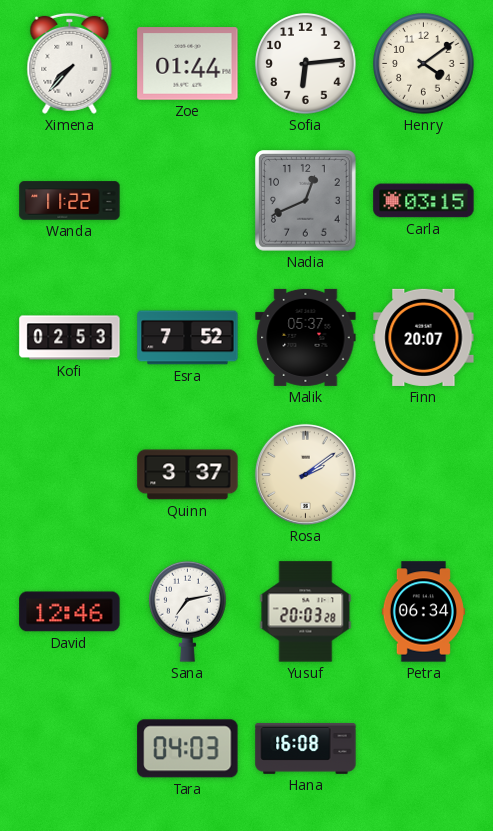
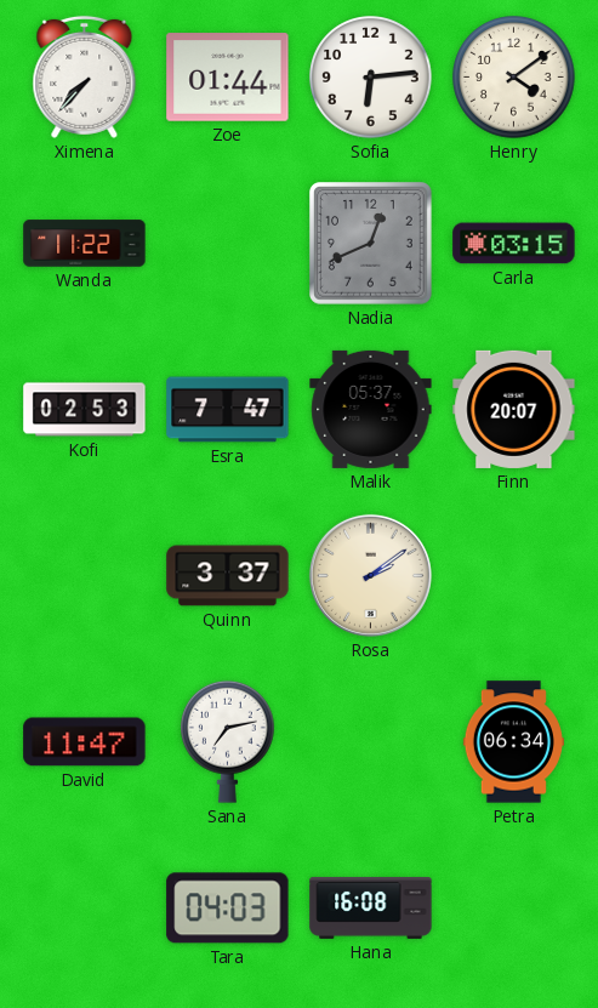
Esra: 7:52 -> 7:47 (228, 410)
David: 12:46 -> 11:47 (85, 742)
Yusuf: 20:03 -> none (306, 612)
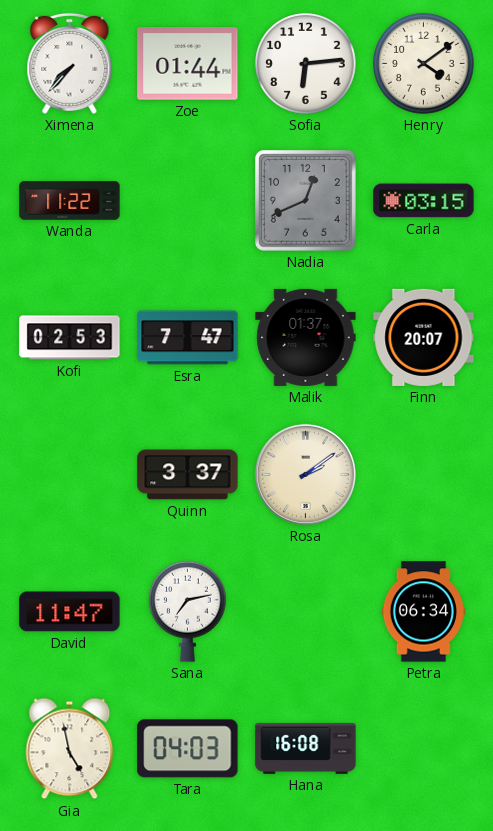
Malik: 05:37 -> 01:37 (306, 337)
Gia: none -> 4:58 (70, 749)
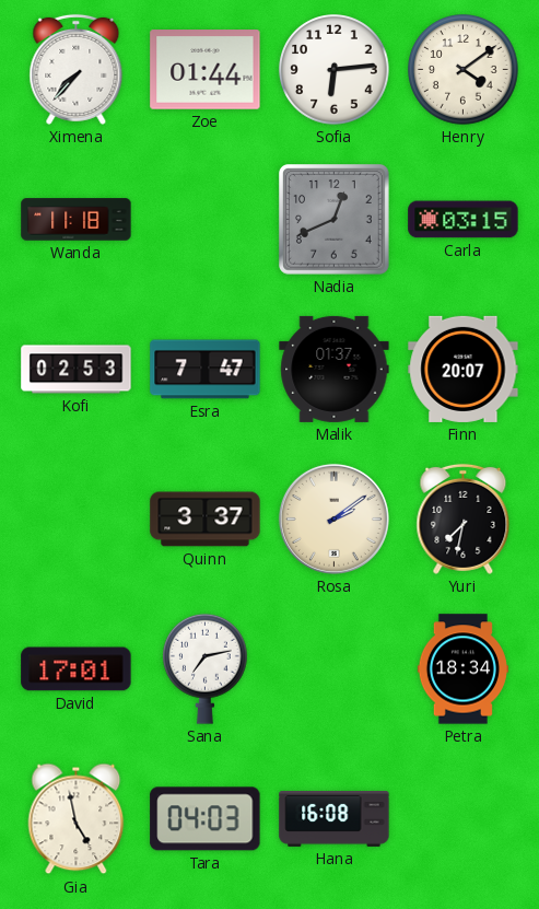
Wanda: 11:22 -> 11:18 (77, 220)
Yuri: none -> 7:32 (464, 518)
David: 11:47 -> 17:01 (77, 669)
Petra: 06:34 -> 18:34 (462, 669)
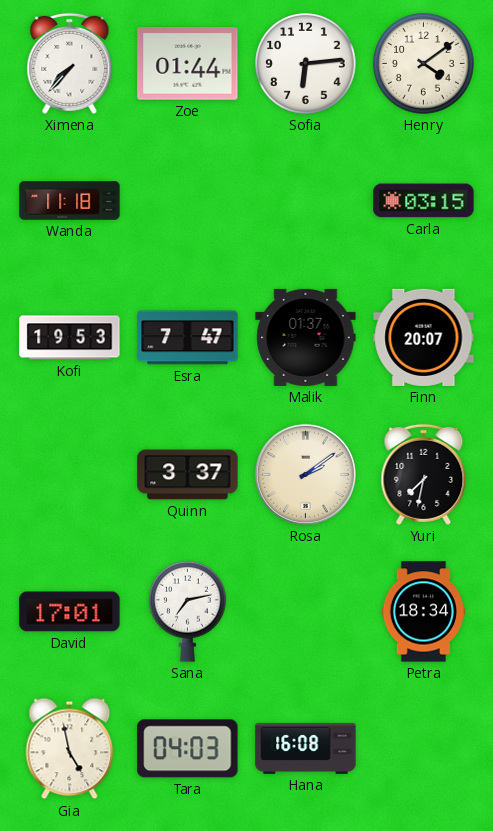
Nadia: 12:41 -> none (335, 220)
Kofi: 02:53 -> 19:53 (70, 338)
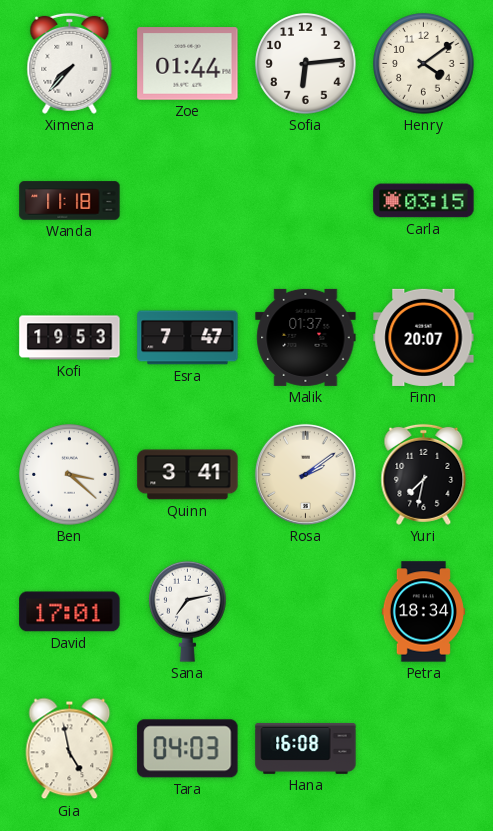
Ben: none -> 3:22 (70, 475)
Quinn: 3:37 -> 3:41 (188, 475)
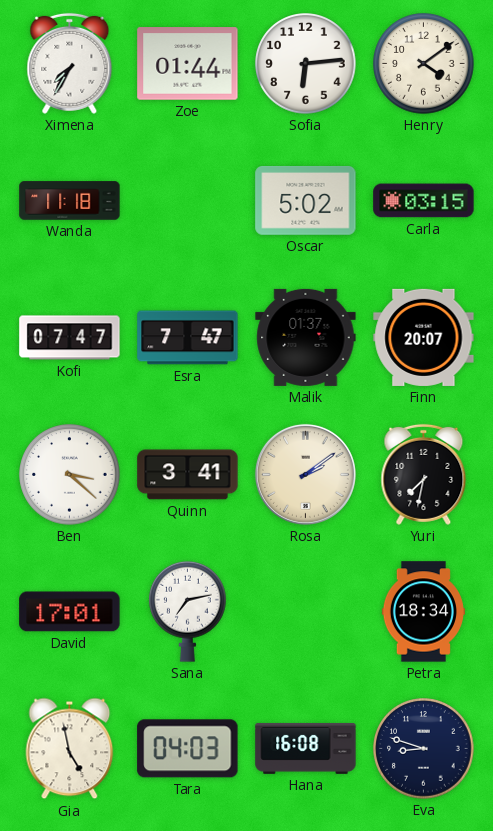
Ximena: 7:37 -> 7:35 (70, 63)
Oscar: none -> 5:02 (306, 200)
Kofi: 19:53 -> 07:47 (70, 338)
Eva: none -> 8:48 (424, 749)
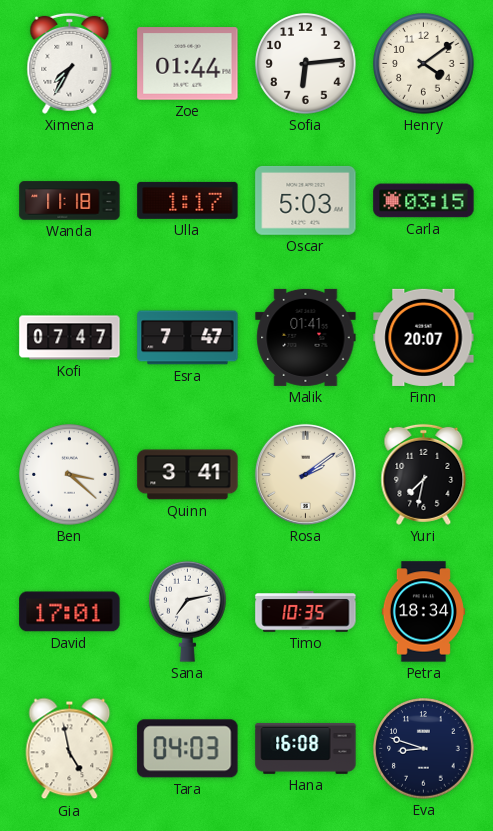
Ulla: none -> 1:17 (188, 200)
Oscar: 5:02 -> 5:03 (306, 200)
Malik: 01:37 -> 01:41 (306, 337)
Timo: none -> 10:35 (306, 612)
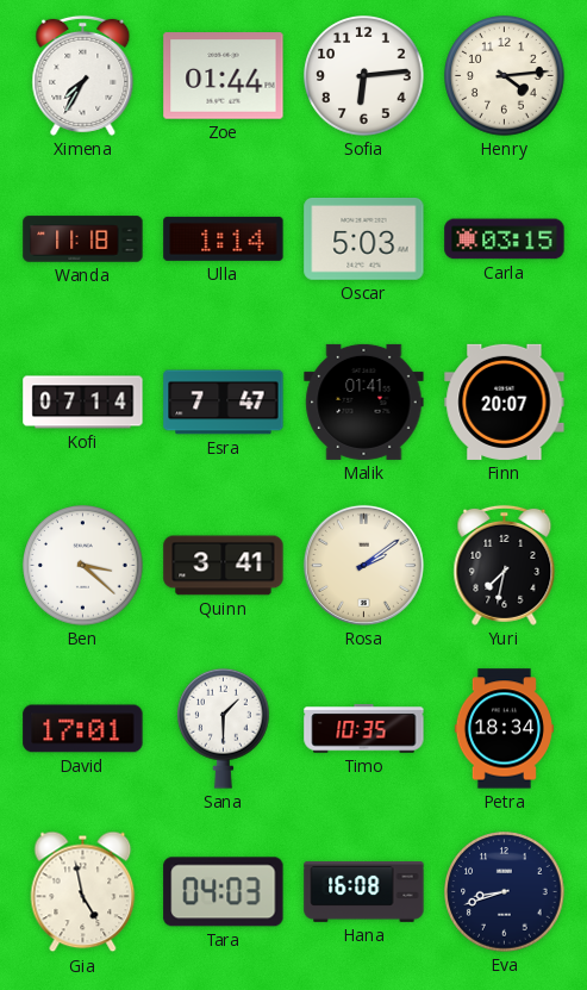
Henry: 4:09 -> 4:14 (505, 76)
Ulla: 1:17 -> 1:14 (224, 238)
Kofi: 07:47 -> 07:14 (83, 403)
Sana: 7:13 -> 1:30 (224, 728)
Eva: 8:48 -> 8:42 (505, 892)
